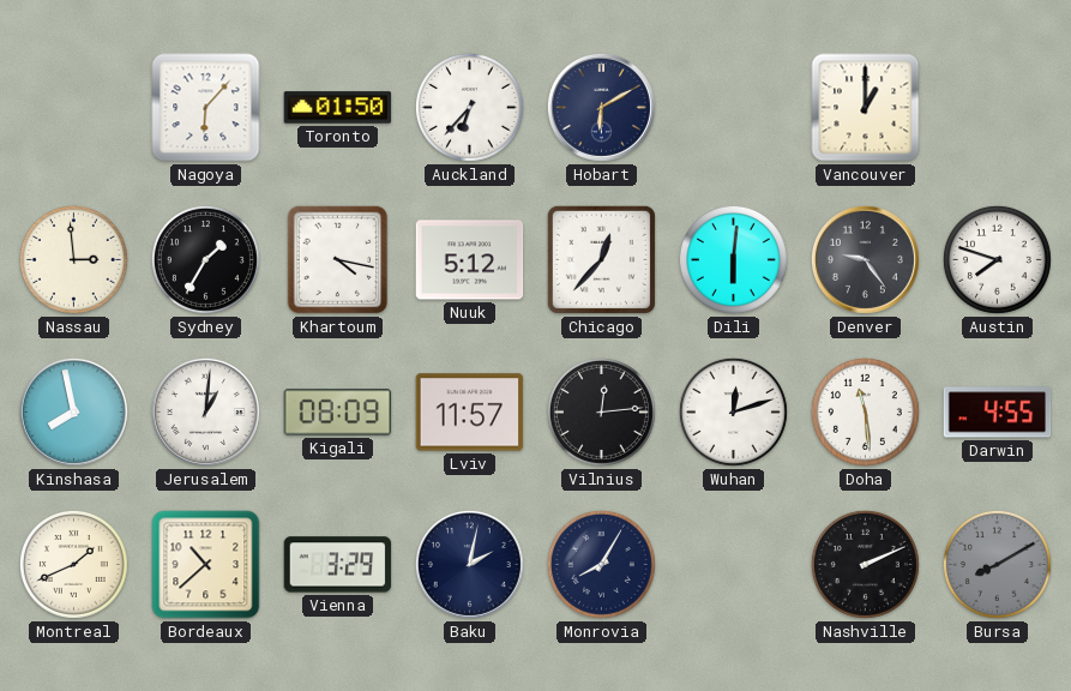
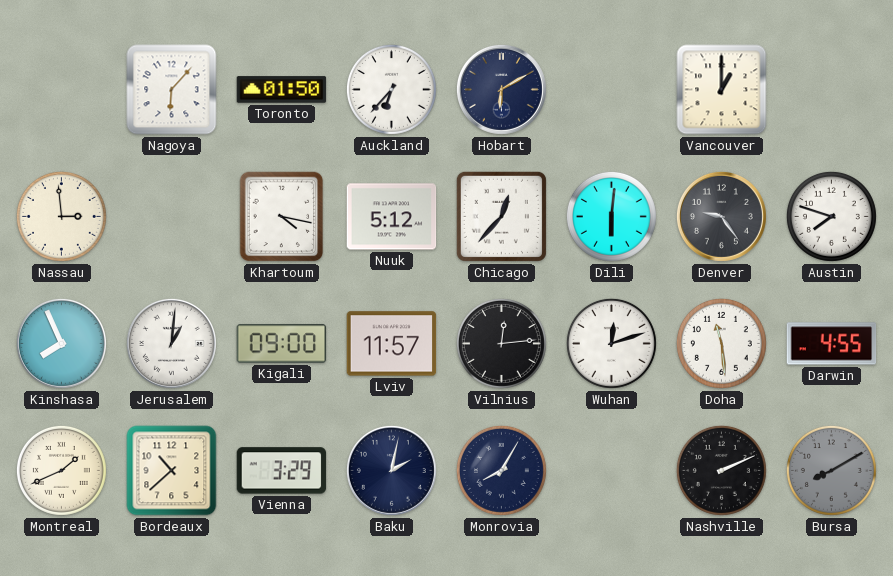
Sydney: 1:35 -> none (205, 259)
Kinshasa: 7:58 -> 7:56 (61, 343)
Kigali: 08:09 -> 09:00 (282, 344)
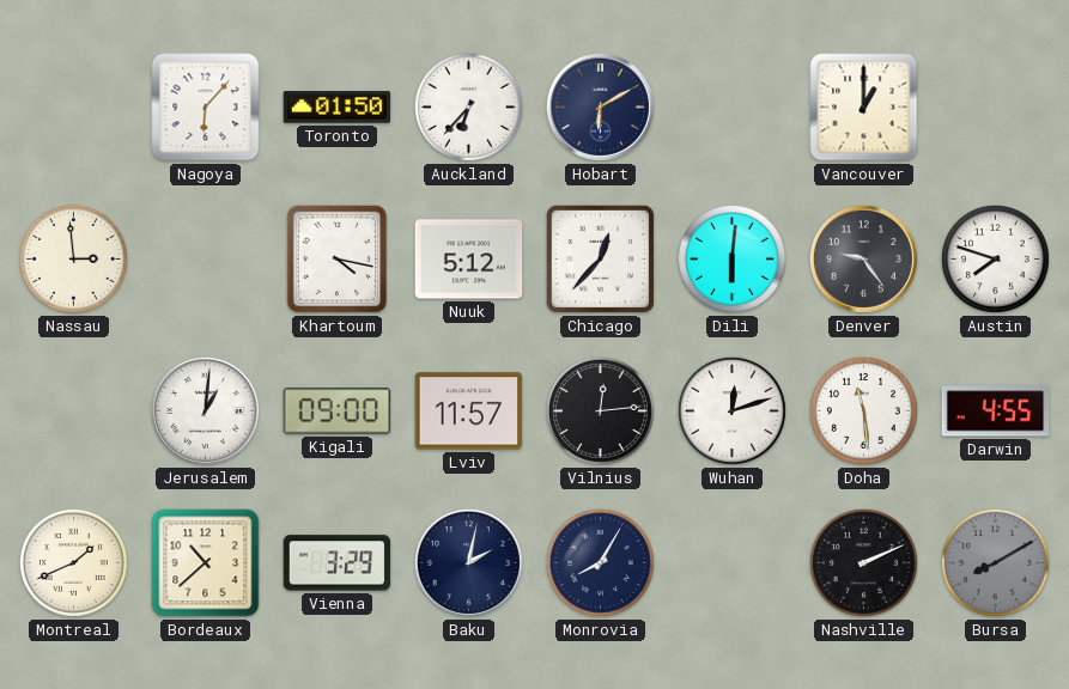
Kinshasa: 7:56 -> none (61, 343)
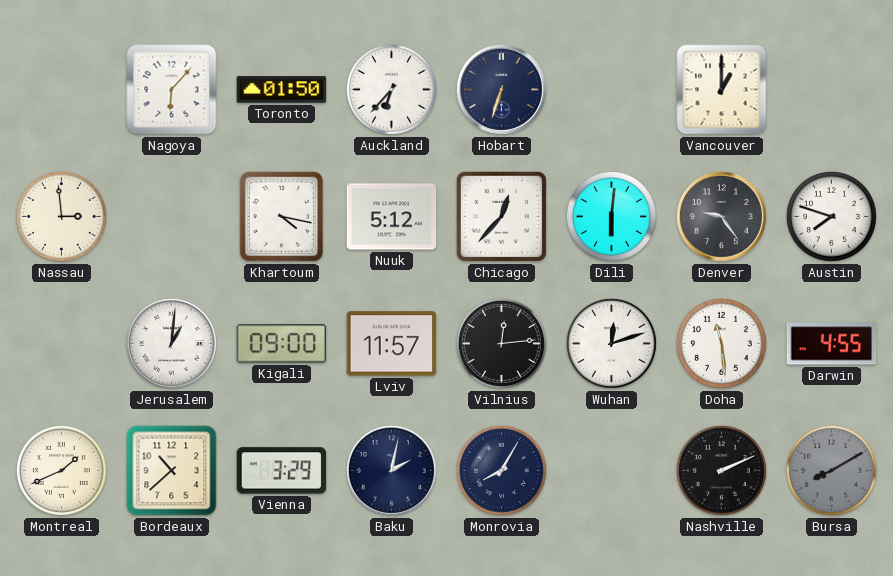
Hobart: 6:10 -> 6:33 (501, 89)
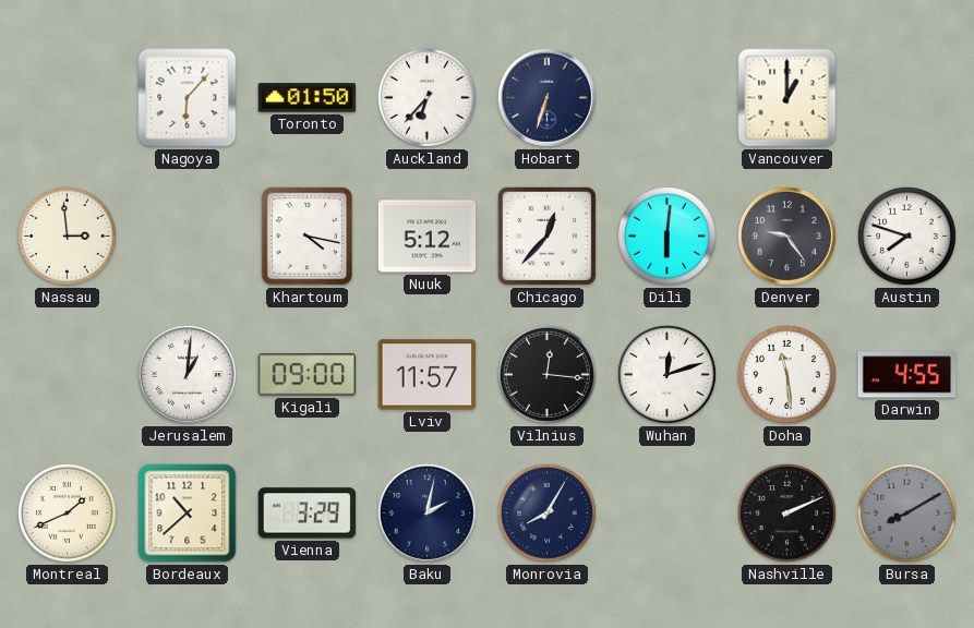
Vilnius: 12:14 -> 12:16 (546, 374)
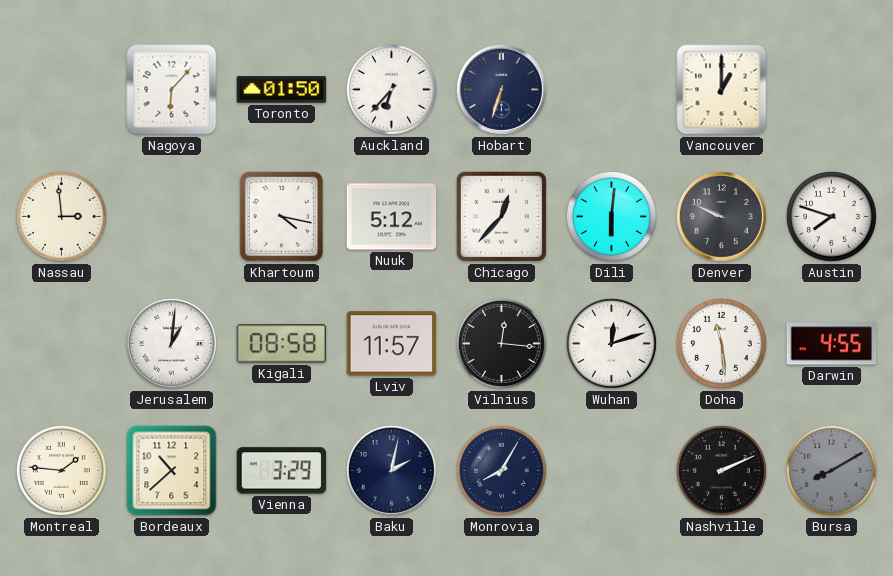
Denver: 9:24 -> 9:49 (721, 216)
Kigali: 09:00 -> 08:58 (282, 344)
Montreal: 1:41 -> 1:46 (61, 470)
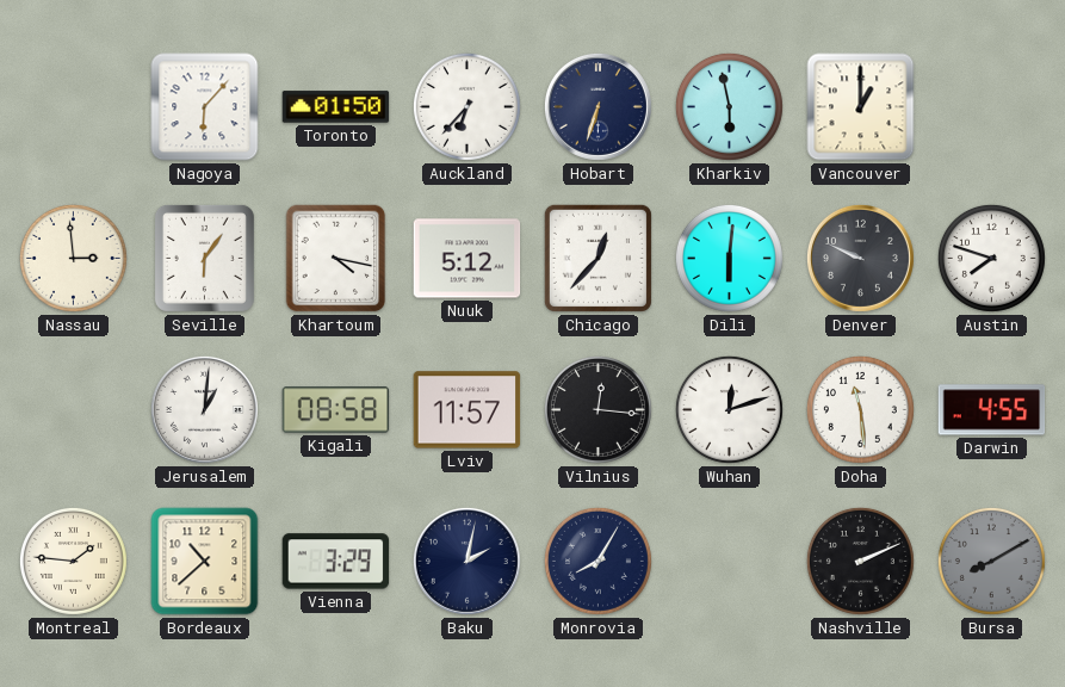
Kharkiv: none -> 5:58 (729, 106)
Seville: none -> 6:06 (204, 258)
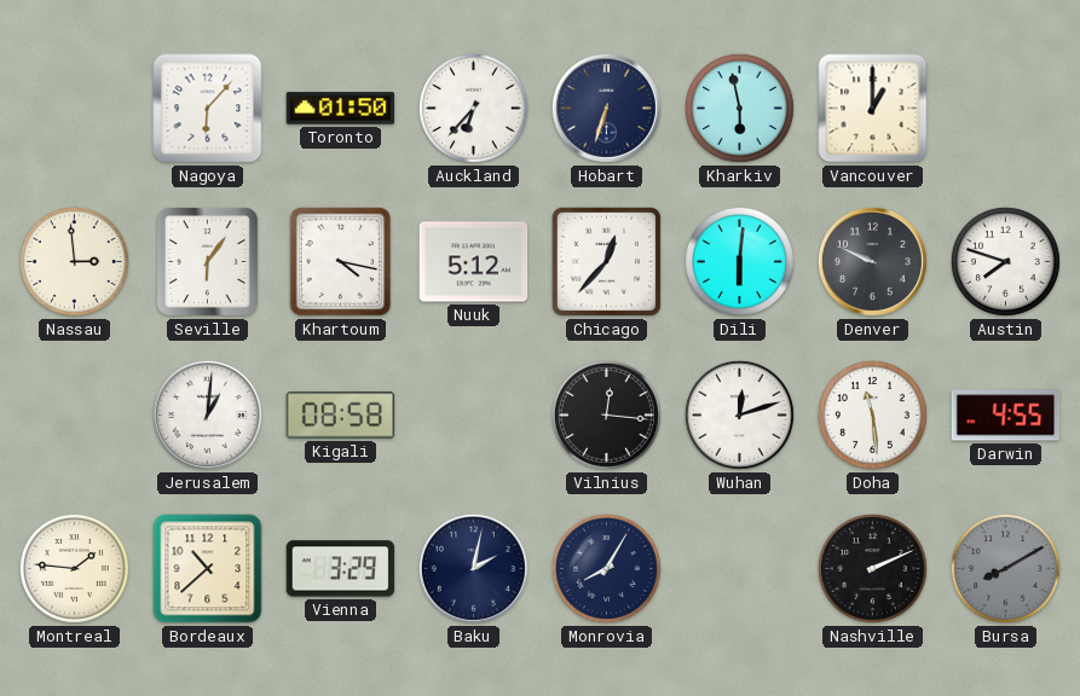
Lviv: 11:57 -> none (468, 410)
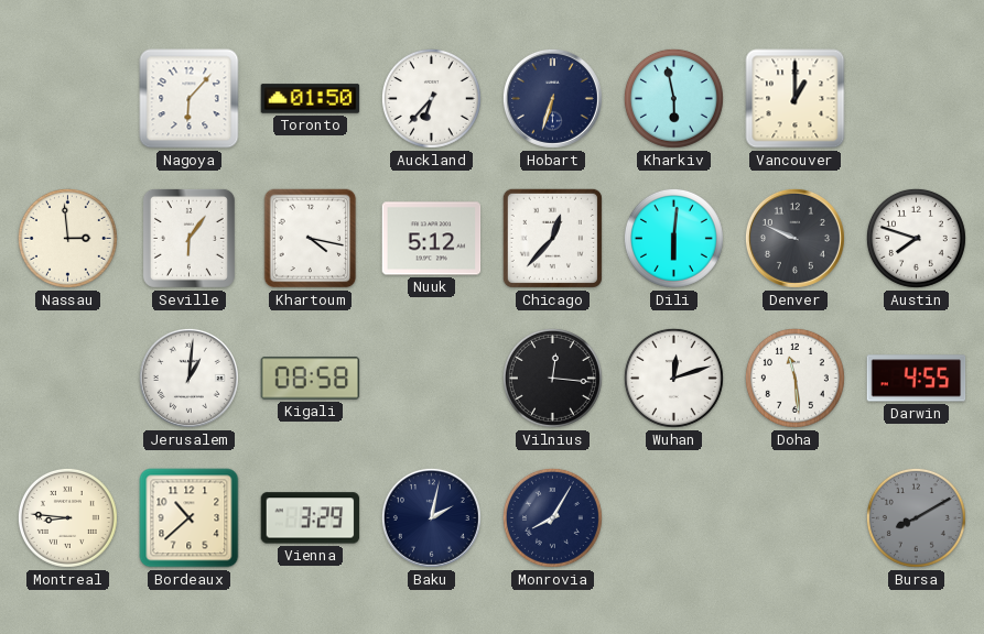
Montreal: 1:46 -> 8:46 (67, 517)
Nashville: 2:11 -> none (872, 568)
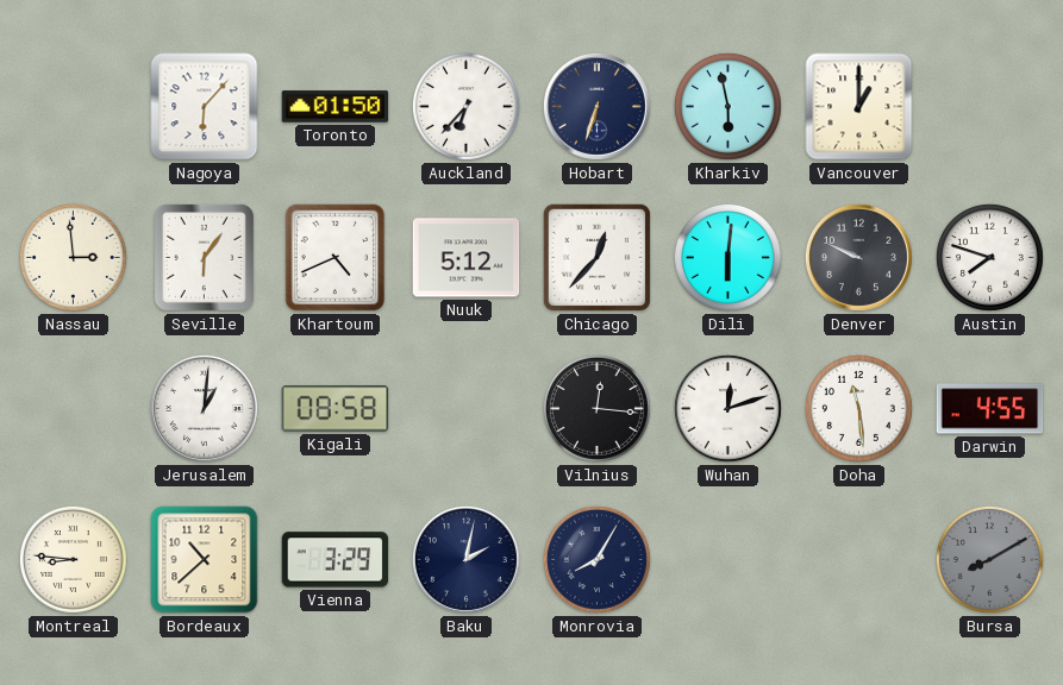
Khartoum: 4:17 -> 4:41 (336, 258)
